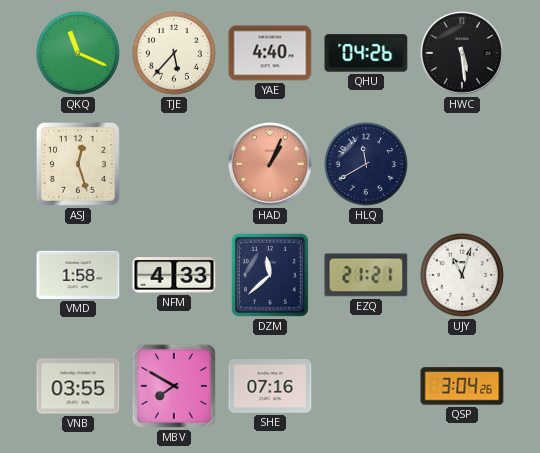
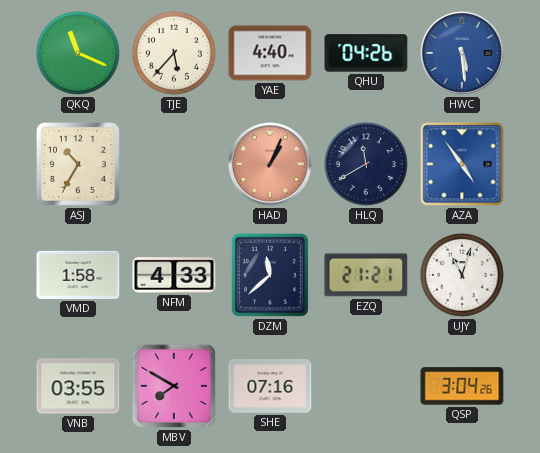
HWC dial: black -> blue (463, 54)
ASJ: 12:27 -> 10:35 (78, 164)
AZA: none -> 4:54 (462, 164)
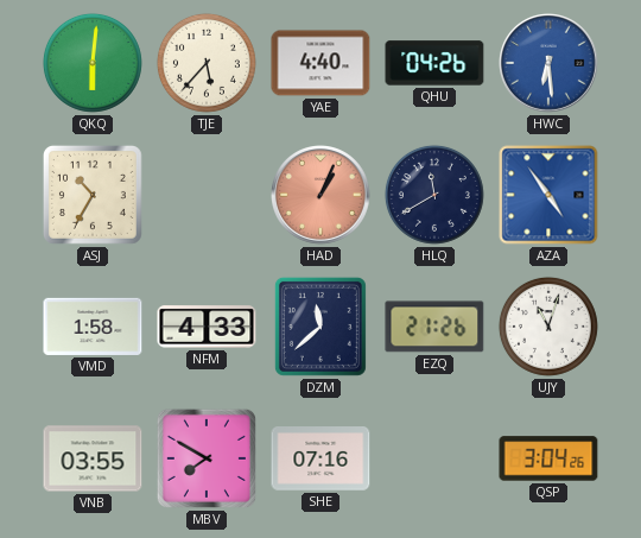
QKQ: 11:19 -> 6:01 (93, 63)
HWC: 5:29 -> 6:29 (550, 64)
EZQ: 21:21 -> 21:26 (434, 327)
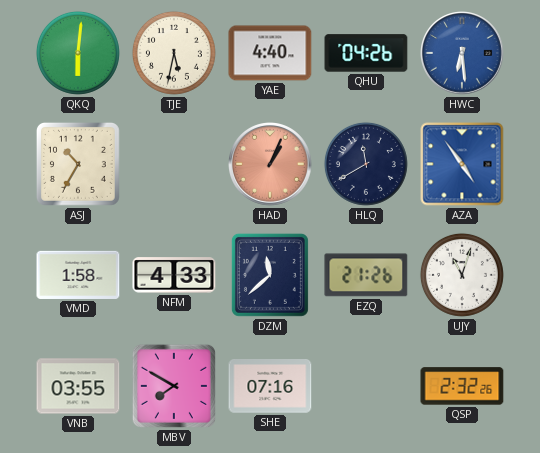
TJE: 5:37 -> 5:32 (174, 53)
QSP: 3:04 -> 2:32 (462, 386)
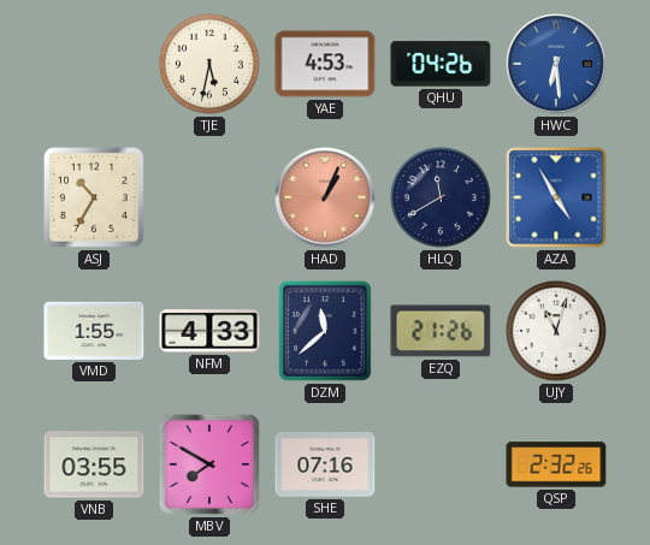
QKQ: 6:01 -> none (78, 53)
YAE: 4:40 -> 4:53 (325, 64)
AZA: 4:54 -> 4:55 (556, 197)
VMD: 1:58 -> 1:55 (94, 331)
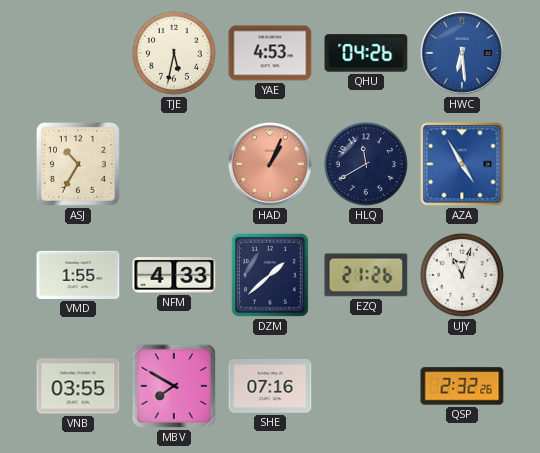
DZM: 11:38 -> 1:38 (270, 275)
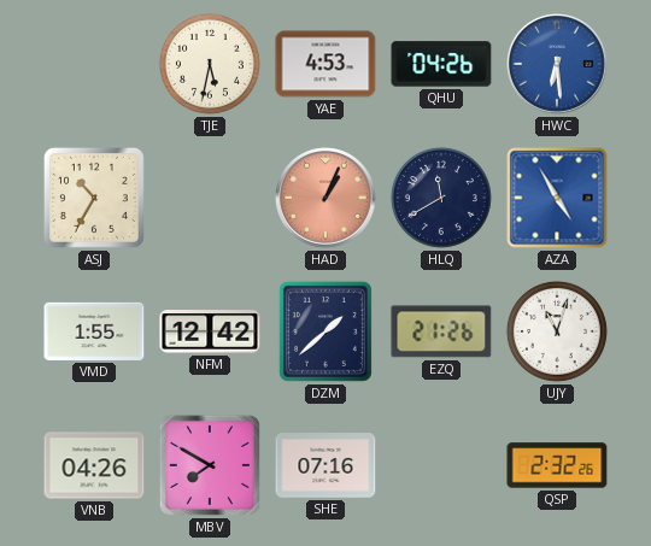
NFM: 4:33 -> 12:42 (210, 331)
VNB: 03:55 -> 04:26 (94, 465)
